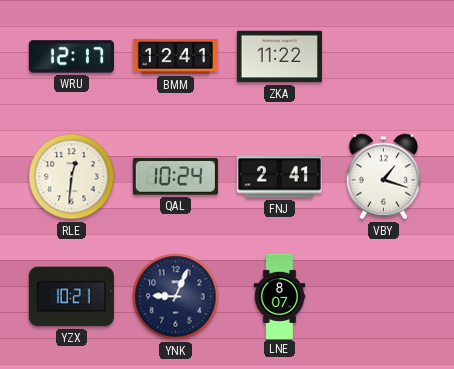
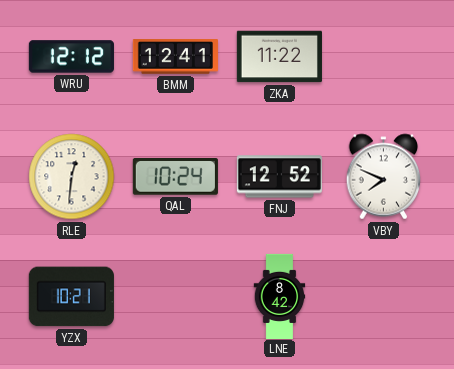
WRU: 12:17 -> 12:12 (71, 57)
FNJ: 2:41 -> 12:52 (279, 177)
VBY: 1:18 -> 7:49 (384, 177)
YNK: 9:04 -> none (176, 297)
LNE: 8:07 -> 8:42 (280, 296)
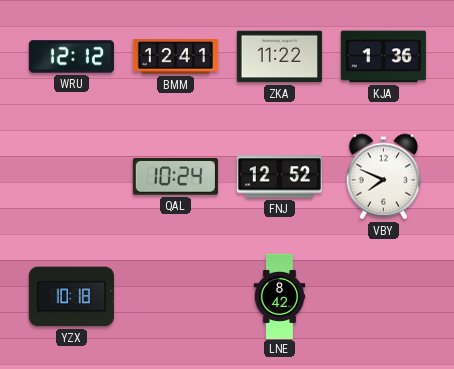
KJA: none -> 1:36 (383, 57)
RLE: 12:31 -> none (72, 177)
YZX: 10:21 -> 10:18 (71, 297)
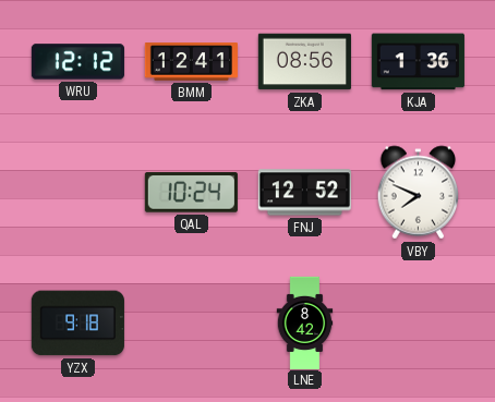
ZKA: 11:22 -> 08:56 (304, 62)
YZX: 10:18 -> 9:18 (77, 324)
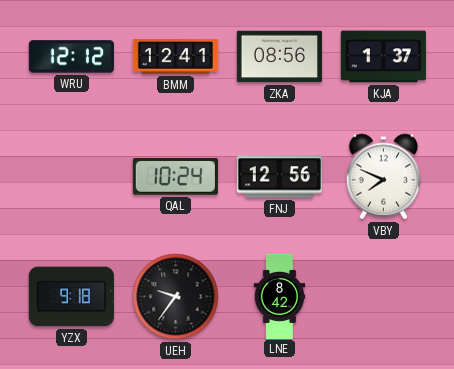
KJA: 1:36 -> 1:37 (383, 57)
FNJ: 12:52 -> 12:56 (279, 177)
UEH: none -> 9:36 (176, 297)
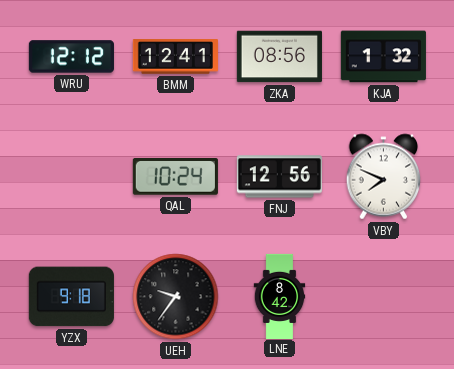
KJA: 1:37 -> 1:32 (383, 57)
